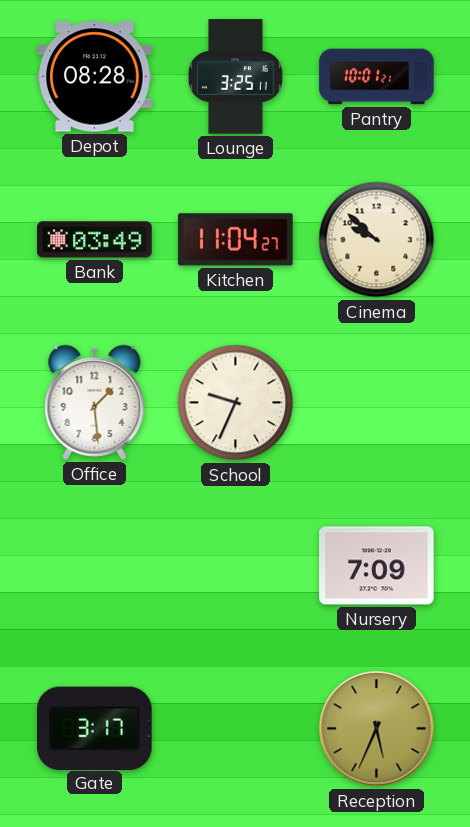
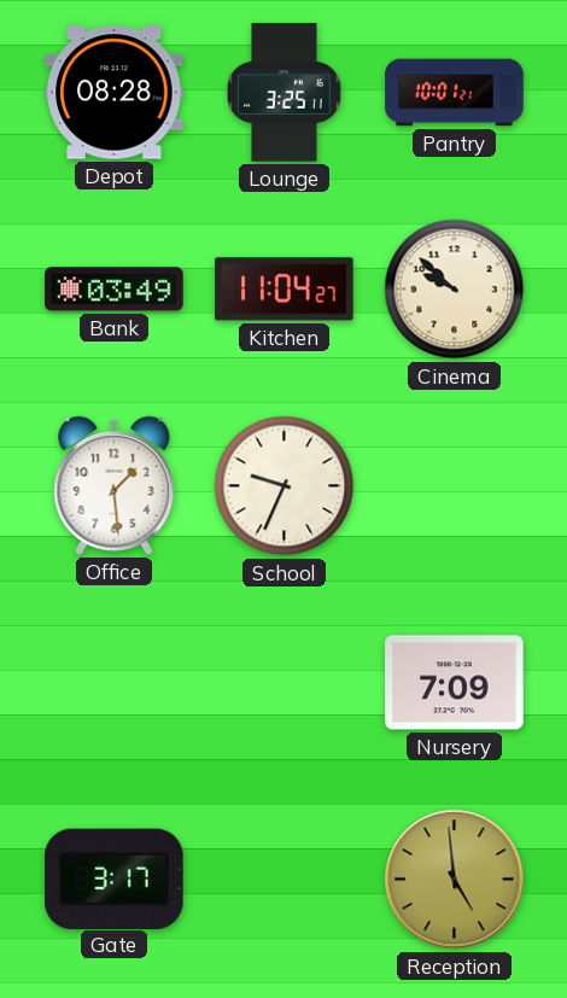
Reception: 5:34 -> 4:59 (455, 880)
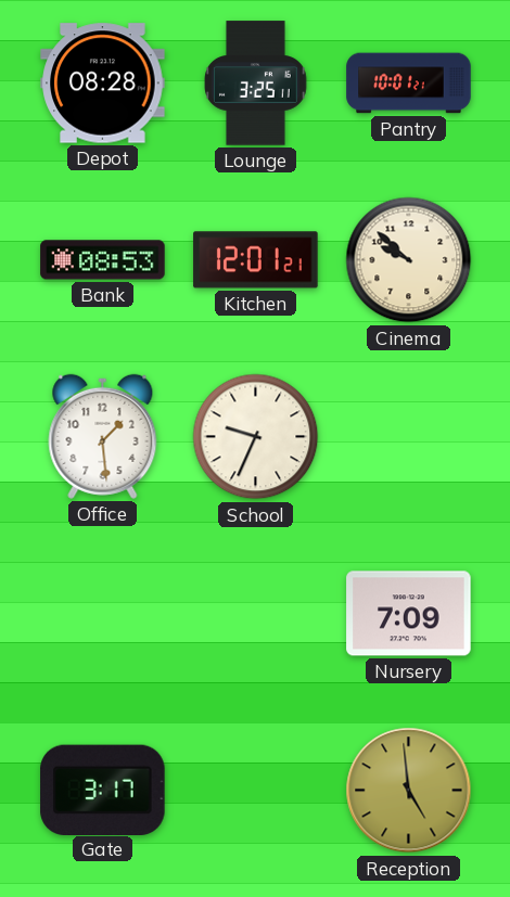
Bank: 03:49 -> 08:53 (103, 260)
Kitchen: 11:04 -> 12:01 (256, 260)
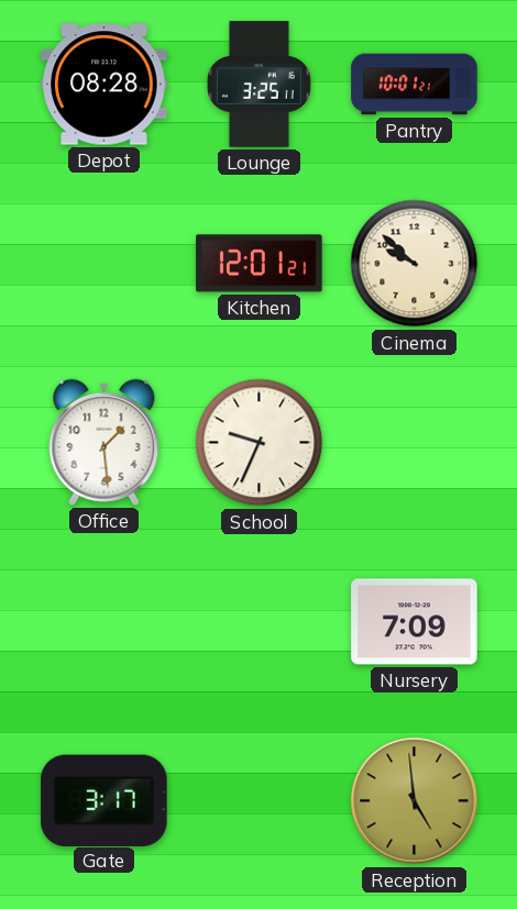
Bank: 08:53 -> none (103, 260)
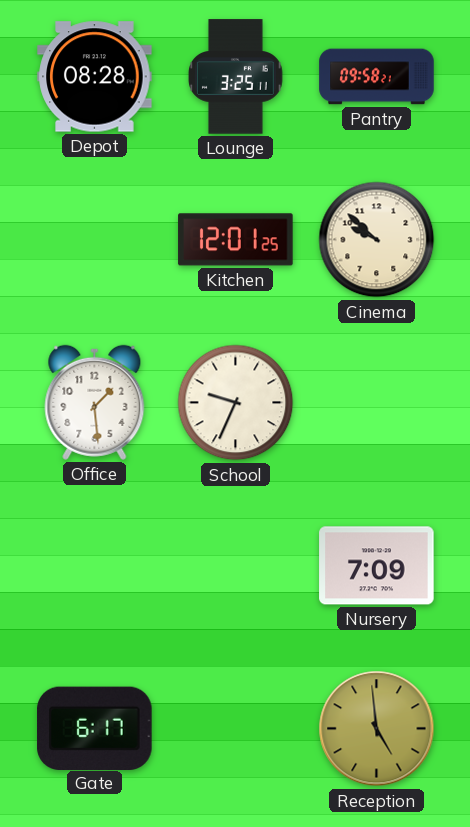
Pantry: 10:01 -> 09:58 (377, 77)
Kitchen: 12:01:21 -> 12:01:25 (236, 240)
Gate: 3:17 -> 6:17 (95, 728)
